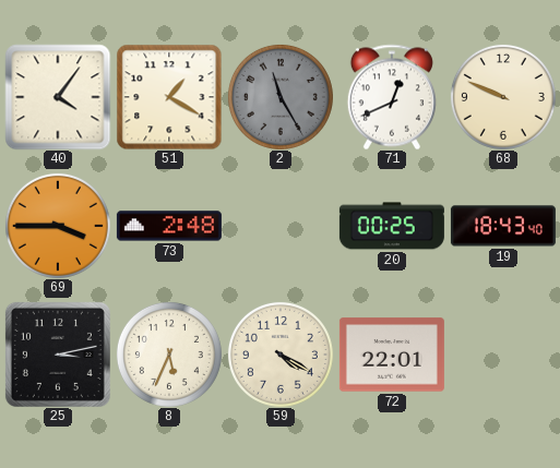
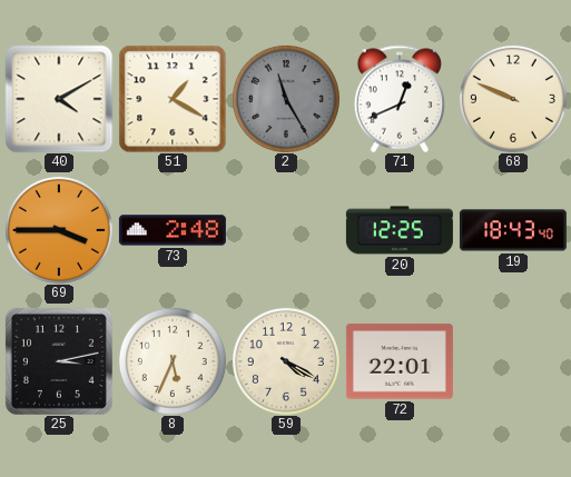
40: 4:06 -> 4:10 (59, 99)
20: 00:25 -> 12:25 (400, 230)
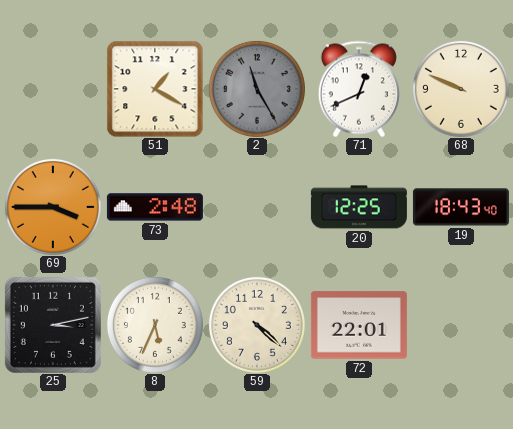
40: 4:10 -> none (59, 99)
59: 4:20 -> 4:22 (257, 325)
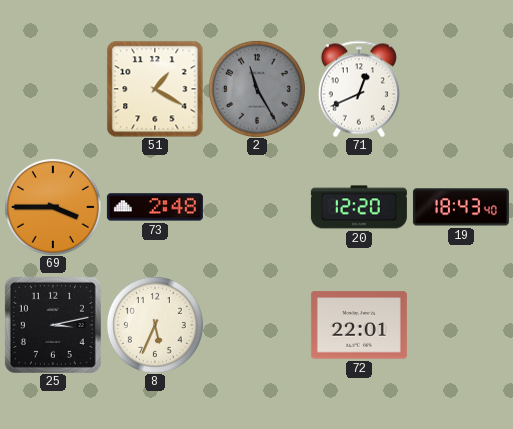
68: 9:49 -> none (461, 89)
20: 12:25 -> 12:20 (359, 207)
59: 4:22 -> none (257, 325)
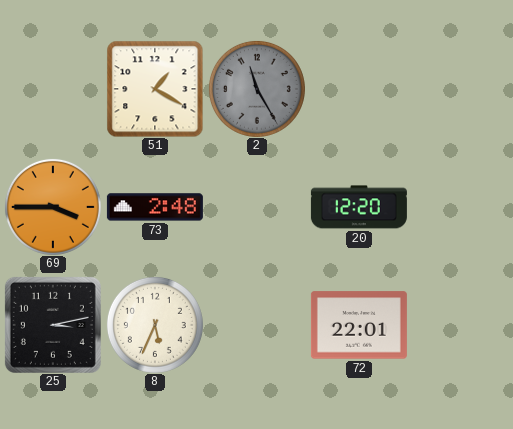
71: 12:41 -> none (359, 89)
19: 18:43 -> none (461, 207)
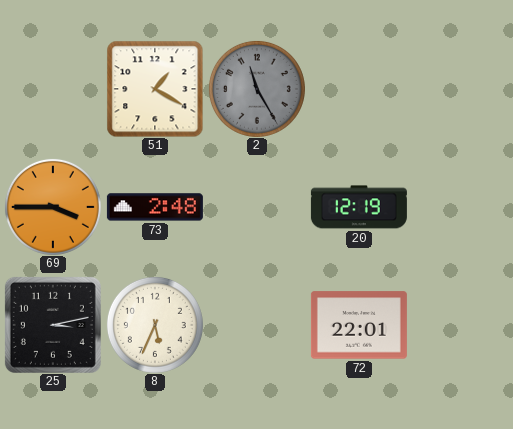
20: 12:20 -> 12:19 (359, 207)
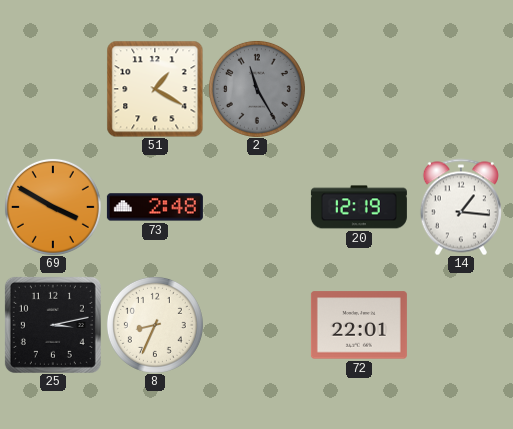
69: 3:45 -> 3:50 (53, 207)
14: none -> 1:16 (461, 207)
8: 5:34 -> 8:34 (155, 325)
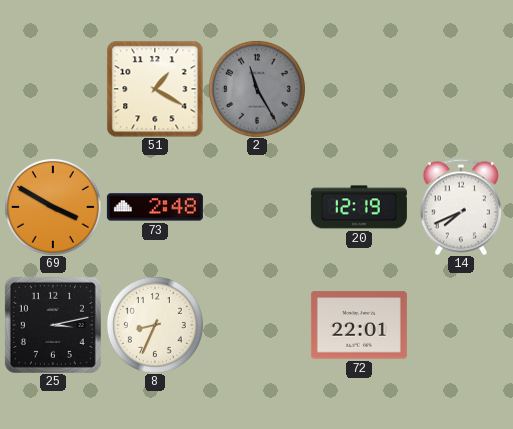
14: 1:16 -> 7:41 (461, 207)
